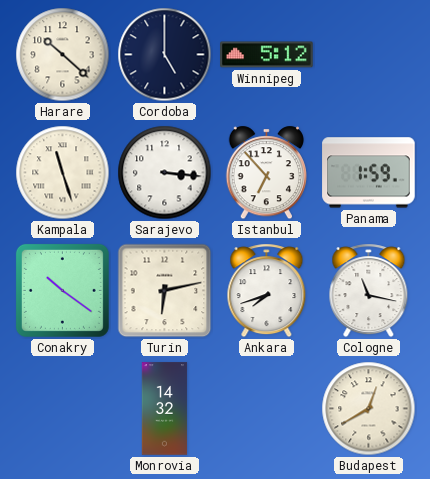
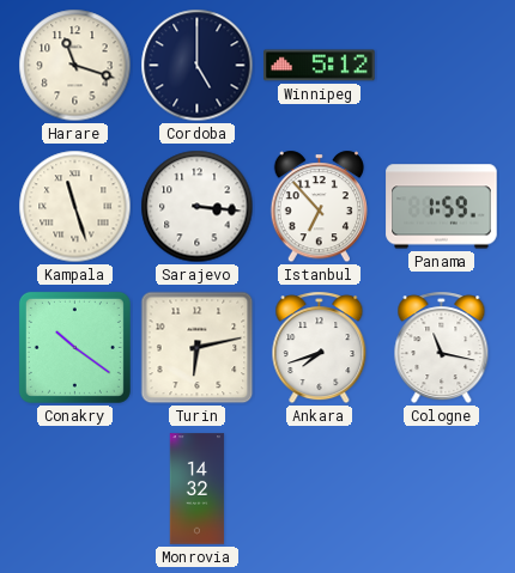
Harare: 10:22 -> 11:18 (75, 66)
Budapest: 12:40 -> none (369, 409)
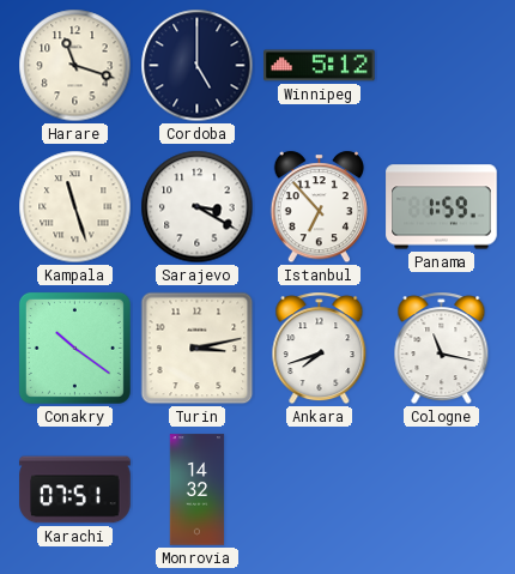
Sarajevo: 3:16 -> 3:20 (198, 207)
Turin: 6:13 -> 3:13 (198, 349)
Karachi: none -> 07:51 (75, 490)
